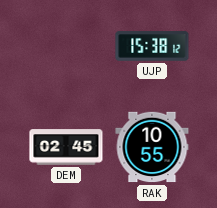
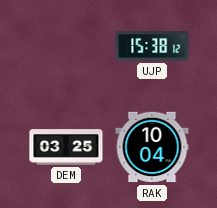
DEM: 02:45 -> 03:25 (66, 147)
RAK: 10:55 -> 10:04 (152, 147)
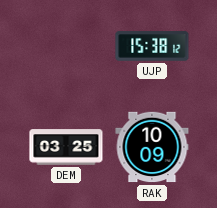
RAK: 10:04 -> 10:09 (152, 147)
